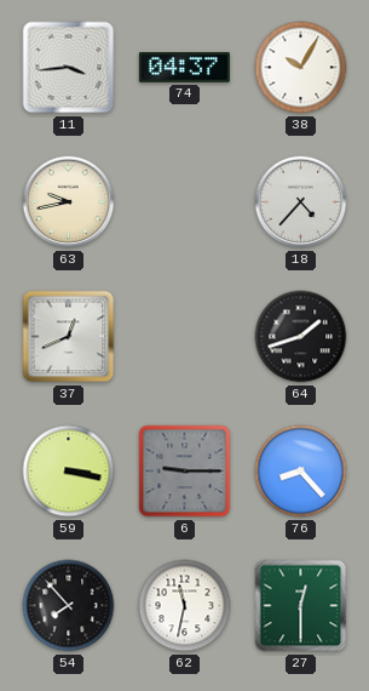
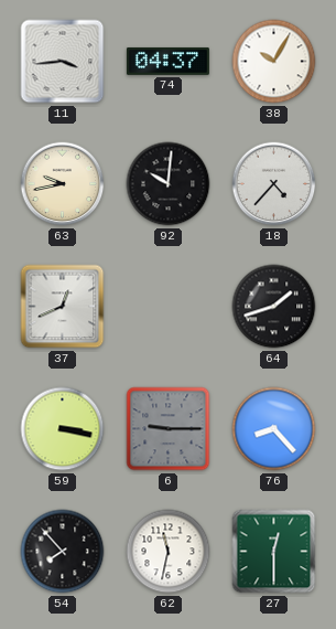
92: none -> 10:01 (169, 184)
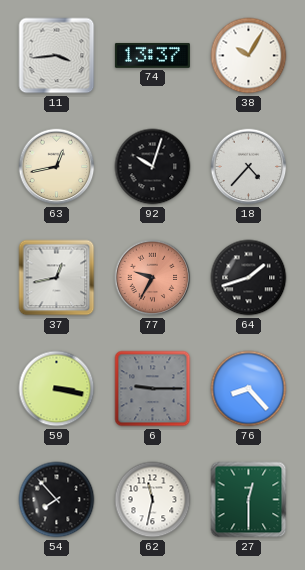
74: 04:37 -> 13:37 (152, 55)
63: 9:43 -> 12:43 (57, 167)
92: 10:01 -> 10:03 (153, 167)
37: 12:41 -> 12:43 (57, 278)
77: none -> 9:35 (153, 278)
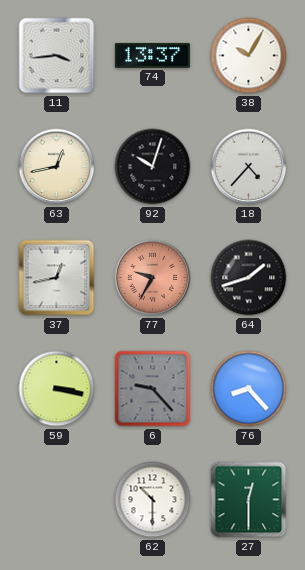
6: 9:15 -> 9:23 (153, 389)
54: 7:53 -> none (57, 500)
62: 11:32 -> 10:30 (153, 500)
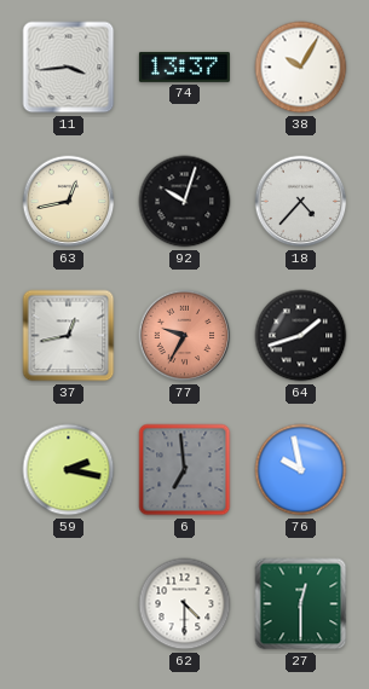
59: 3:17 -> 2:17 (69, 470)
6: 9:23 -> 6:59 (185, 470)
76: 8:23 -> 9:58 (301, 470)
62: 10:30 -> 4:30 (185, 604)
